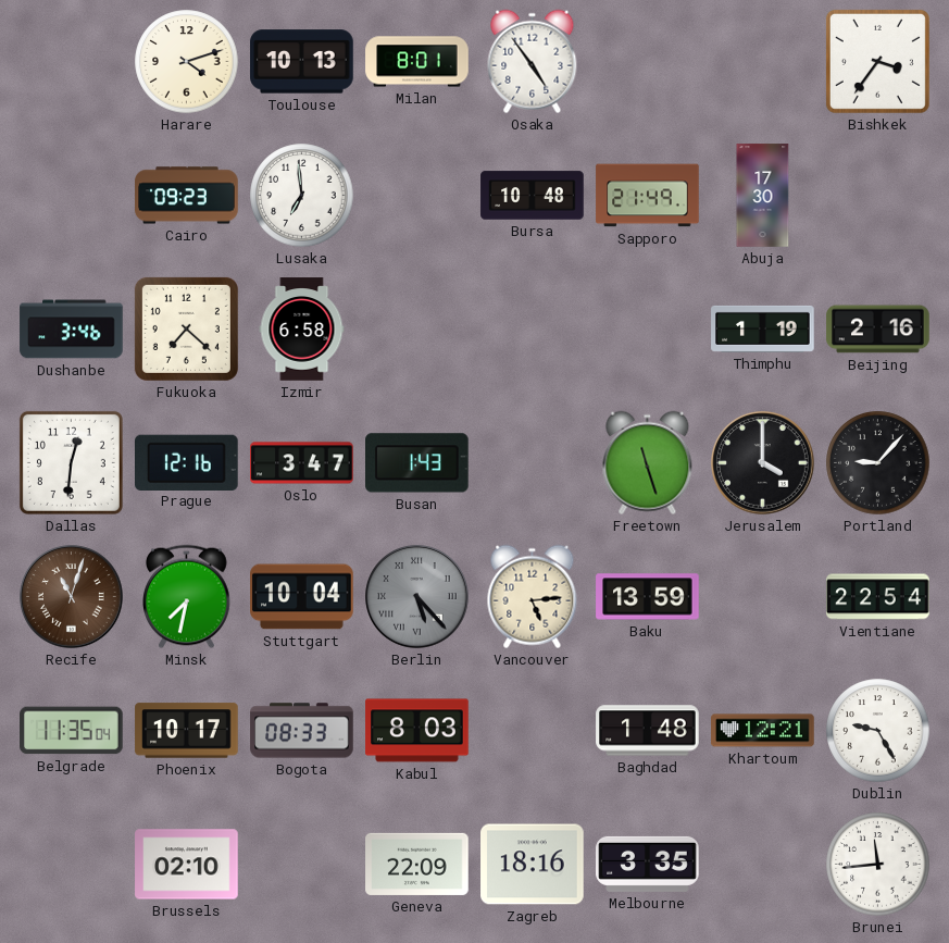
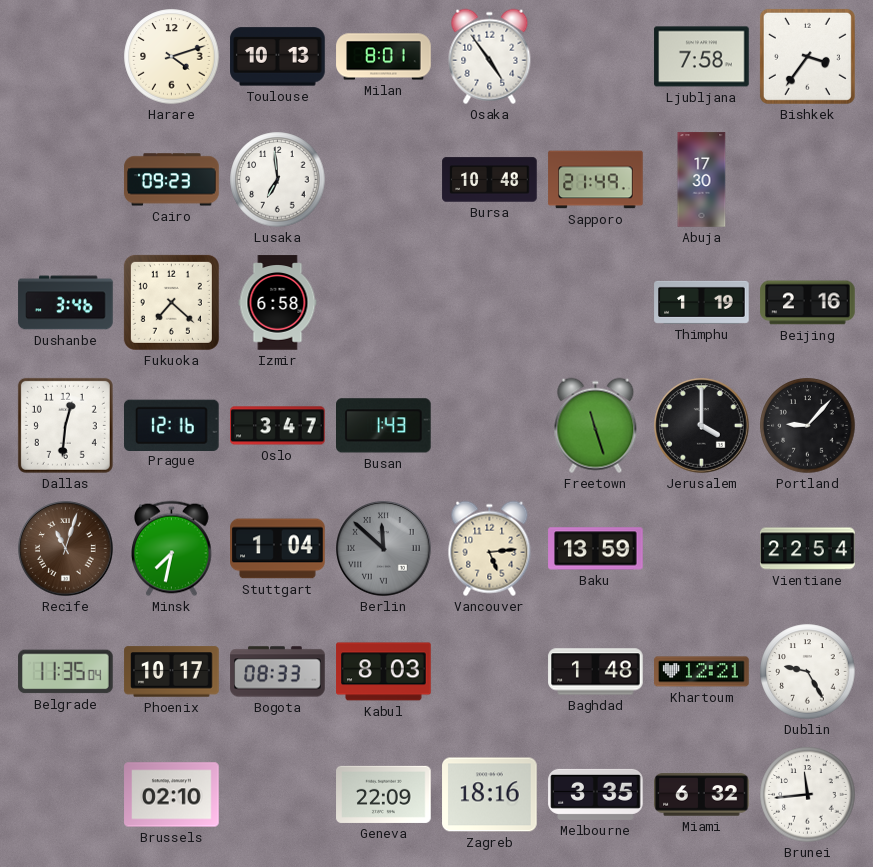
Ljubljana: none -> 7:58 (702, 57)
Stuttgart: 10:04 -> 1:04 (278, 549)
Berlin: 5:23 -> 11:52 (384, 549)
Miami: none -> 6:32 (702, 795)
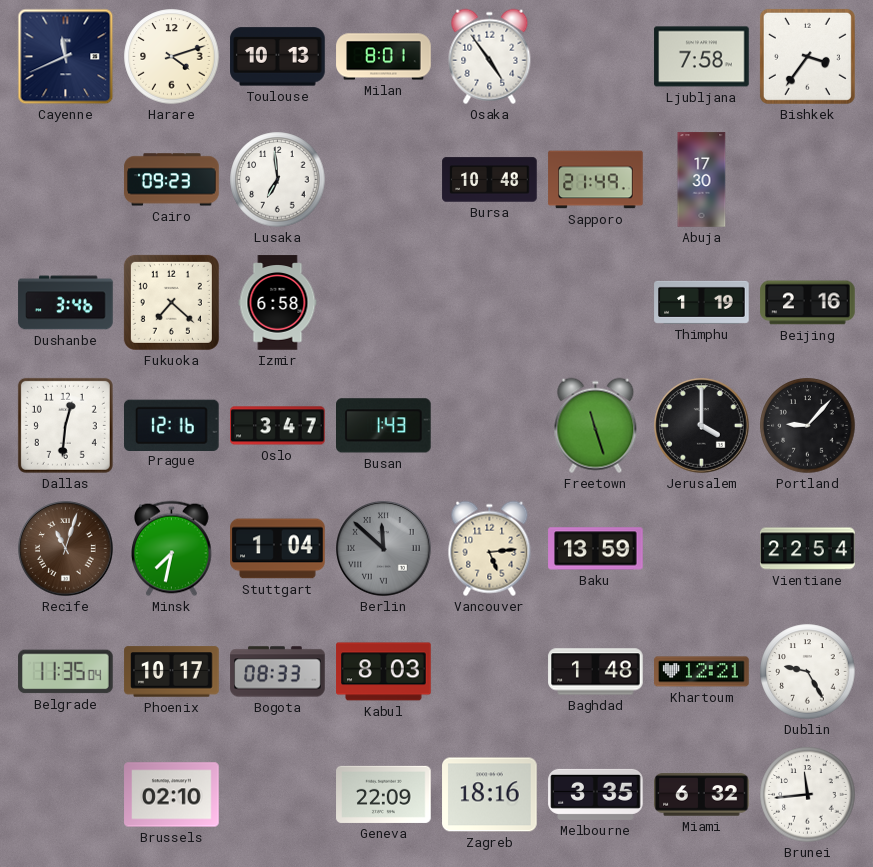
Cayenne: none -> 11:41 (66, 57)
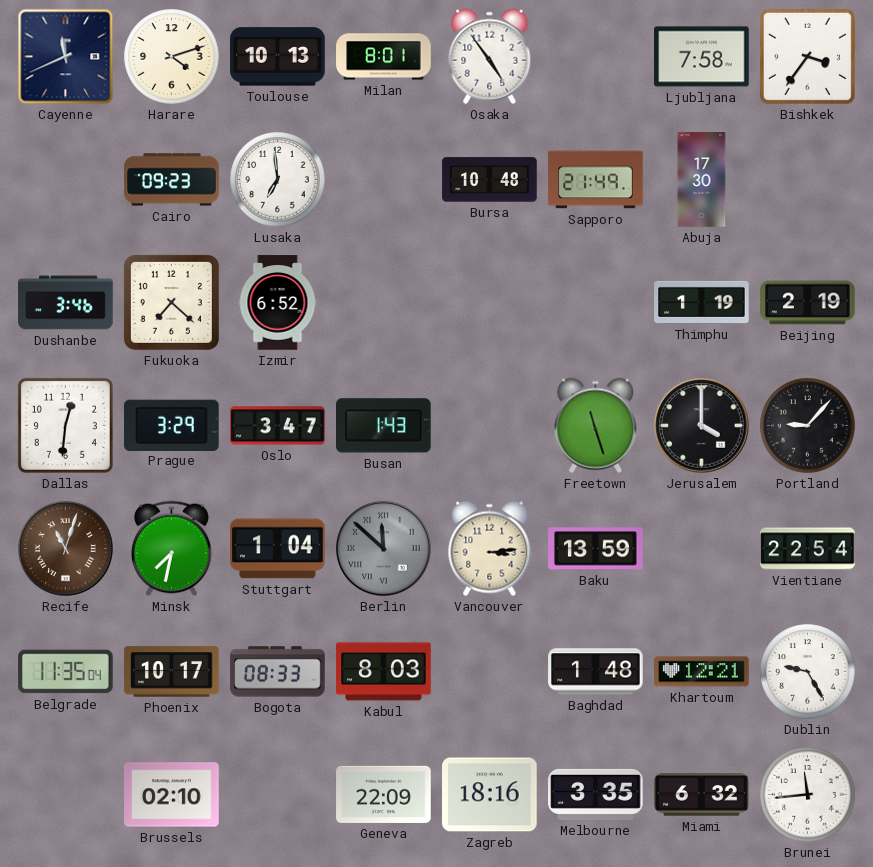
Izmir: 6:58 -> 6:52 (278, 303)
Beijing: 2:16 -> 2:19 (808, 303)
Prague: 12:16 -> 3:29 (172, 425)
Vancouver: 5:14 -> 3:14 (490, 549)
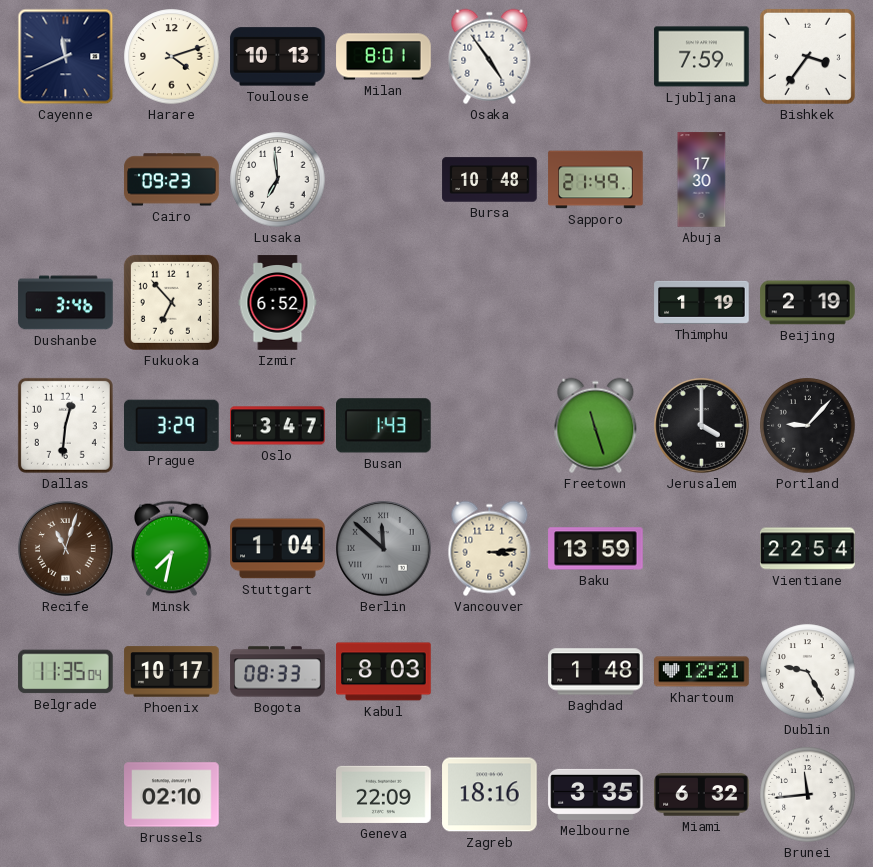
Ljubljana: 7:58 -> 7:59 (702, 57)
Fukuoka: 7:22 -> 6:53 (171, 302)
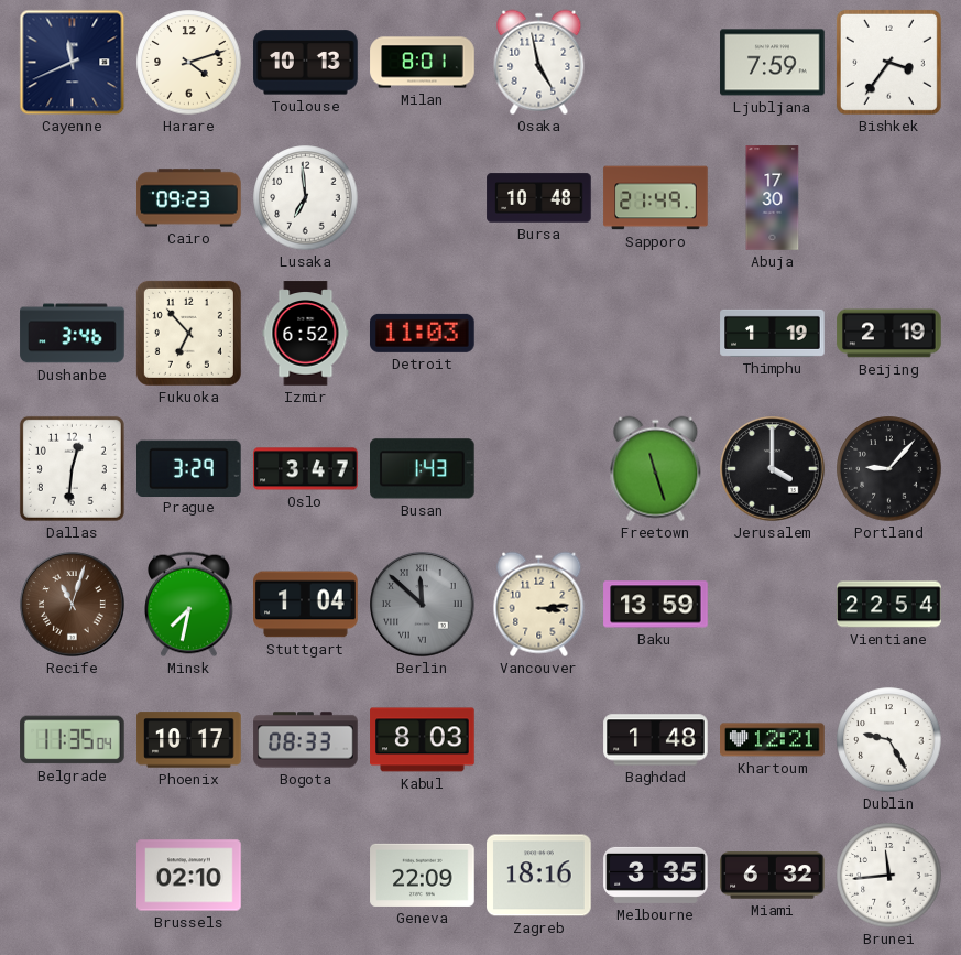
Osaka: 4:54 -> 4:58 (539, 63)
Detroit: none -> 11:03 (423, 333)
